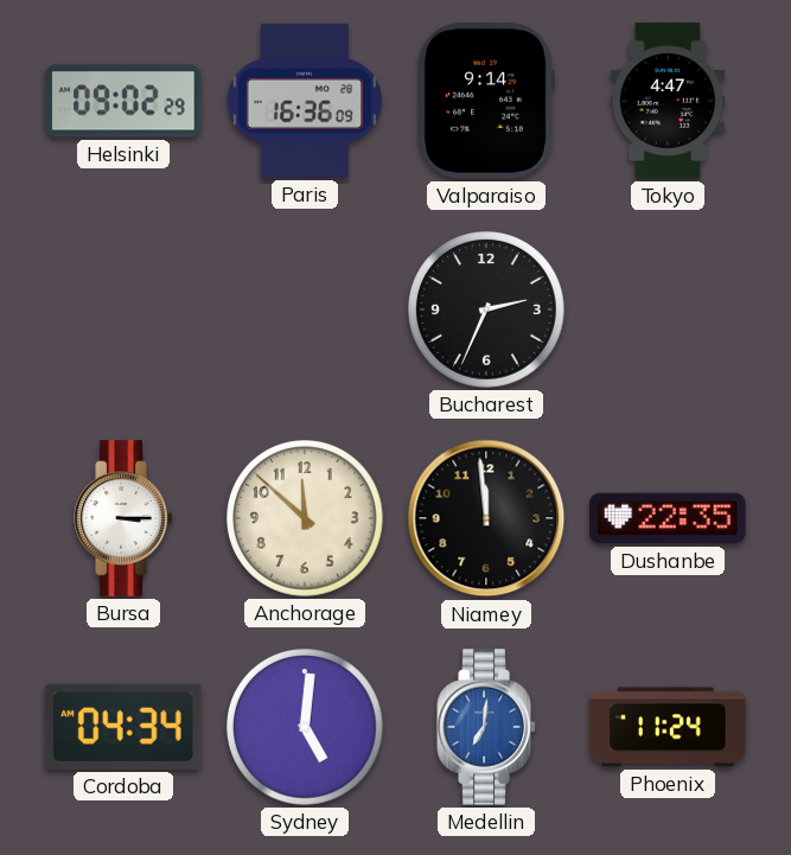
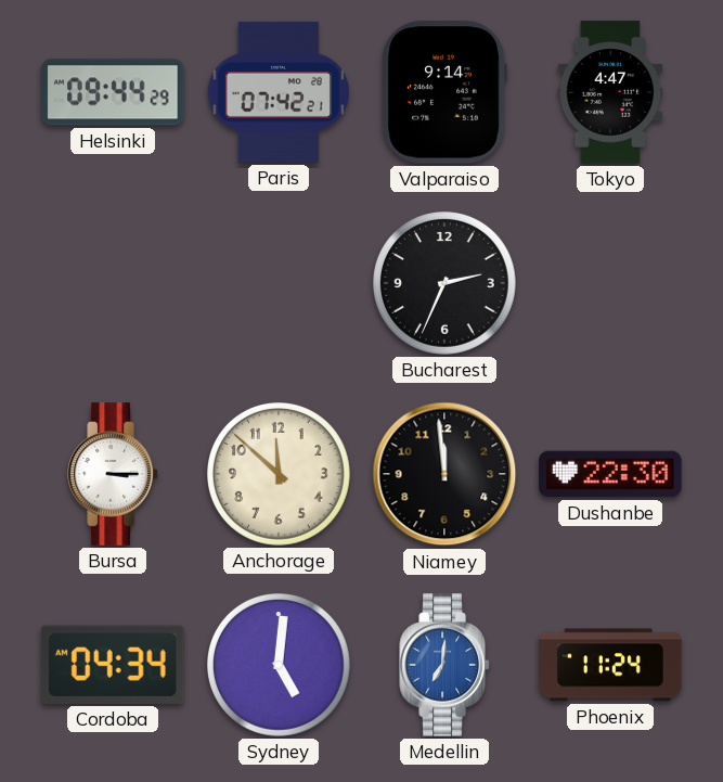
Helsinki: 09:02 -> 09:44 (113, 92)
Paris: 16:36 -> 07:42 (277, 92)
Dushanbe: 22:35 -> 22:30 (610, 474)
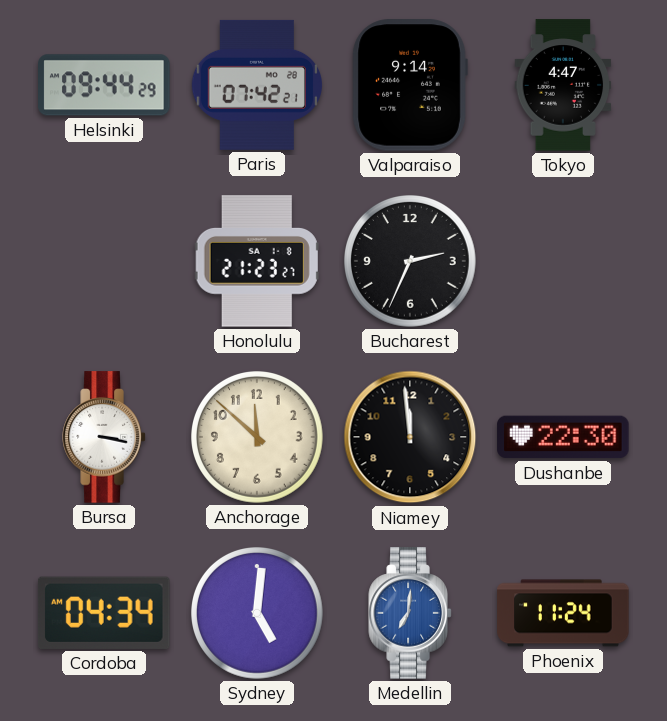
Honolulu: none -> 21:23 (257, 261)
Bursa: 3:15 -> 3:17 (104, 437)
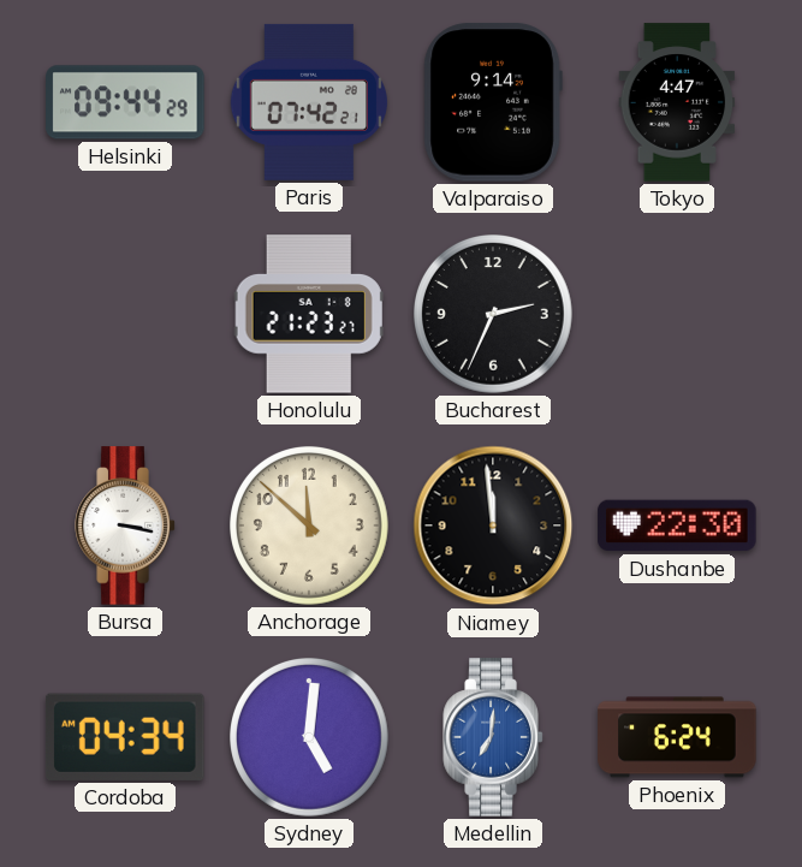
Phoenix: 11:24 -> 6:24 (677, 737)
